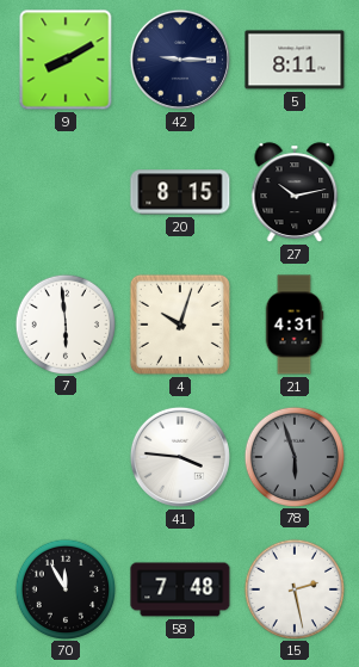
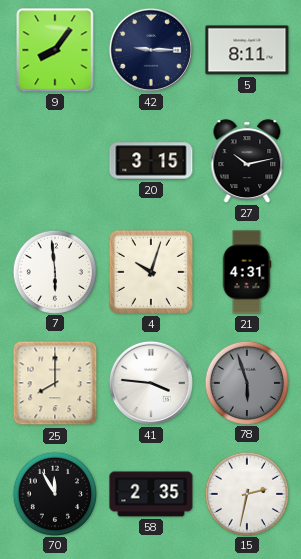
9: 8:10 -> 8:06 (55, 50)
20: 8:15 -> 3:15 (151, 161)
25: none -> 8:00 (55, 383)
58: 7:48 -> 2:35 (151, 494)
15: 2:28 -> 2:32 (246, 493)
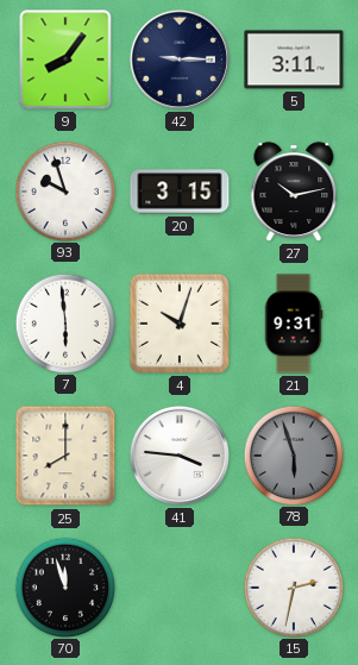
5: 8:11 -> 3:11 (294, 59)
93: none -> 9:57 (64, 190)
21: 4:31 -> 9:31 (294, 324)
70: 11:55 -> 11:57 (64, 586)
58: 2:35 -> none (151, 494)
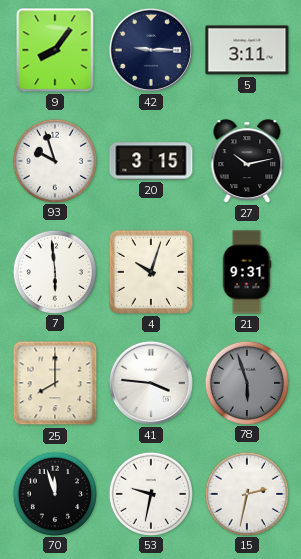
53: none -> 9:32 (150, 493)
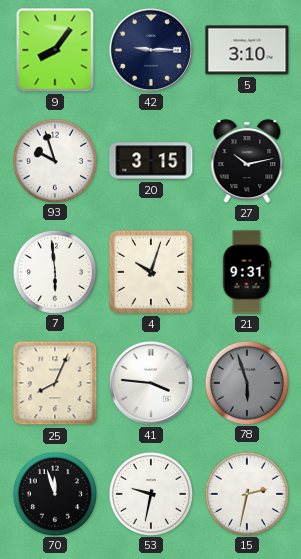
5: 3:11 -> 3:10 (247, 50)
25: 8:00 -> 8:04 (55, 383)
